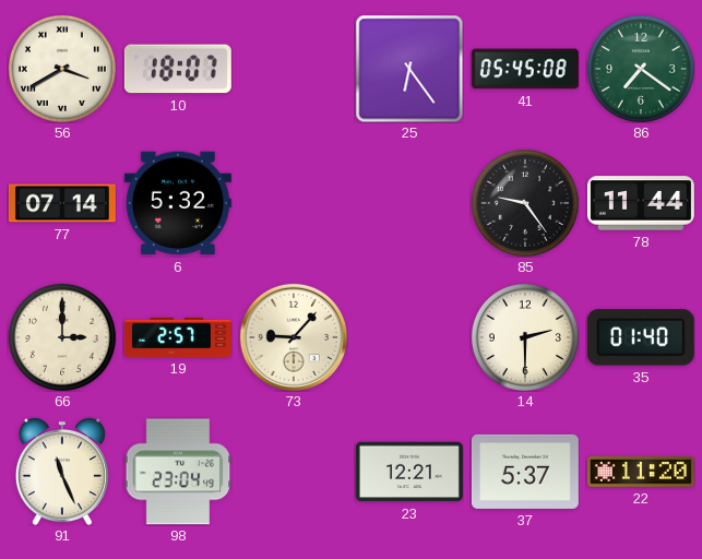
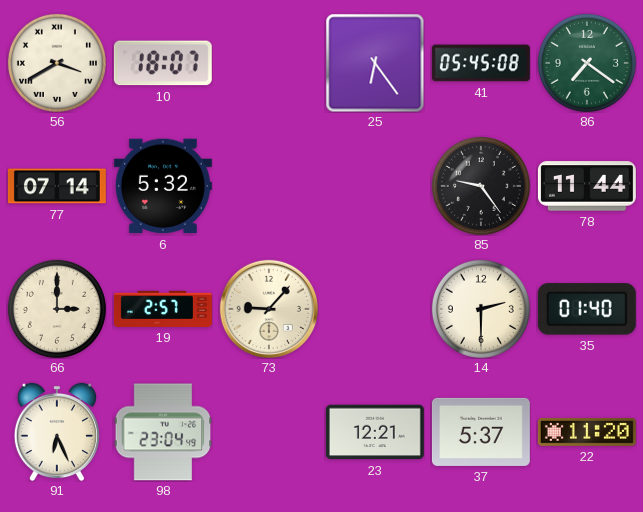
91: 11:26 -> 6:26 (57, 432)
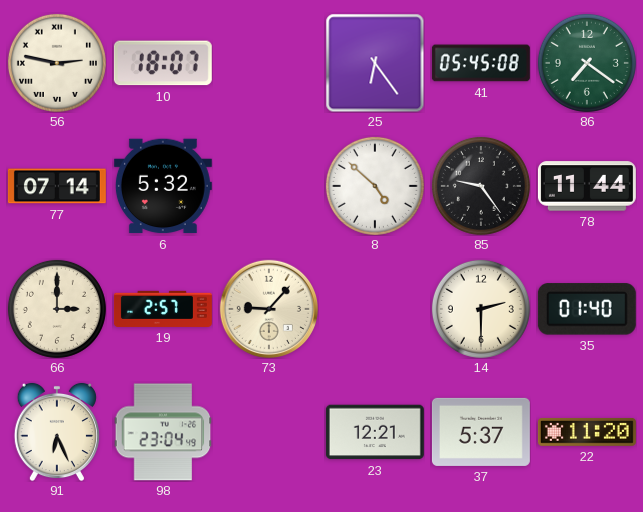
56: 3:40 -> 2:47 (57, 63)
8: none -> 4:52 (375, 186)
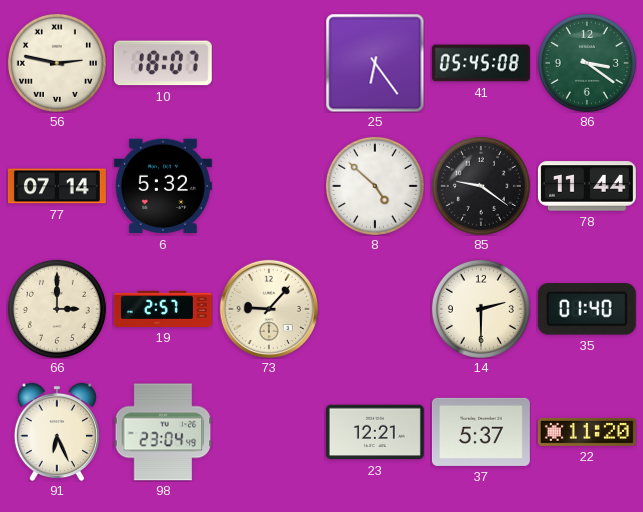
86: 7:21 -> 3:21 (587, 63)
85: 9:24 -> 9:21 (481, 186)
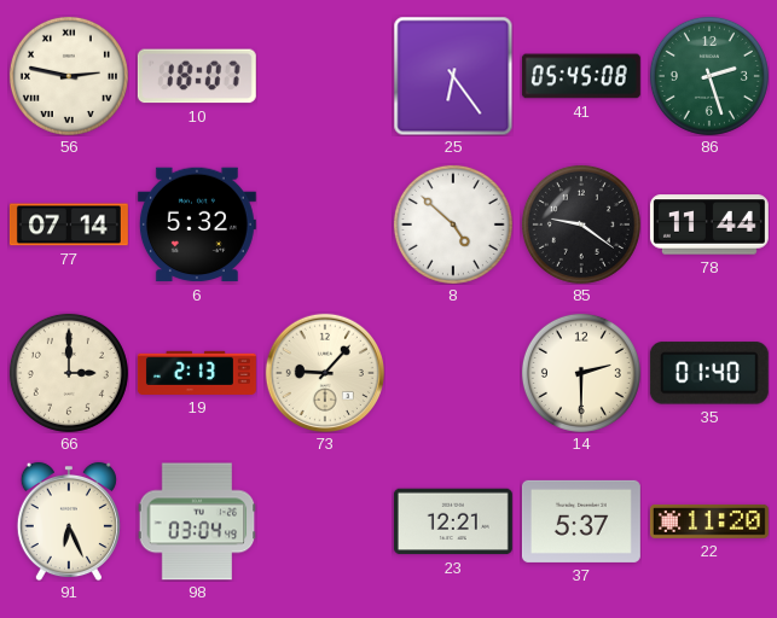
86: 3:21 -> 2:27 (709, 76)
19: 2:57 -> 2:13 (197, 373)
98: 23:04 -> 03:04 (197, 521)
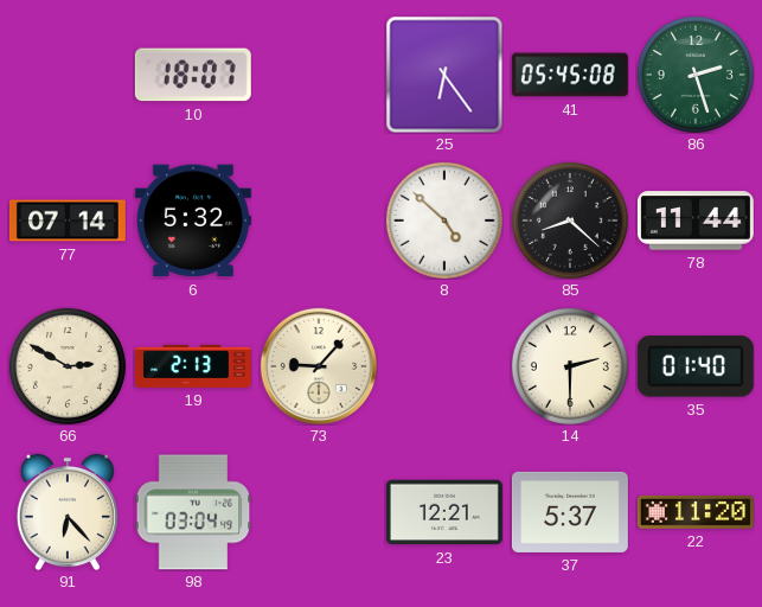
56: 2:47 -> none (69, 76)
85: 9:21 -> 8:22 (570, 221)
66: 3:00 -> 2:50 (68, 366)
91: 6:26 -> 6:23 (68, 512)
